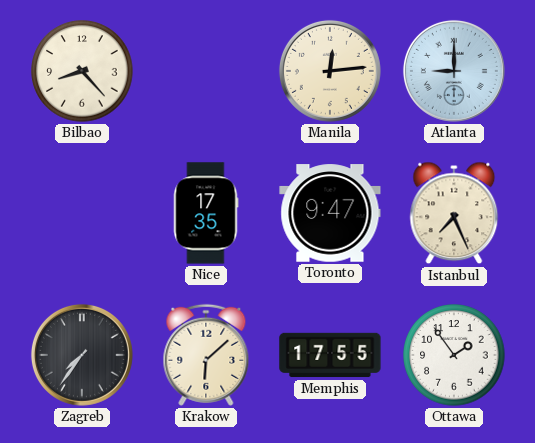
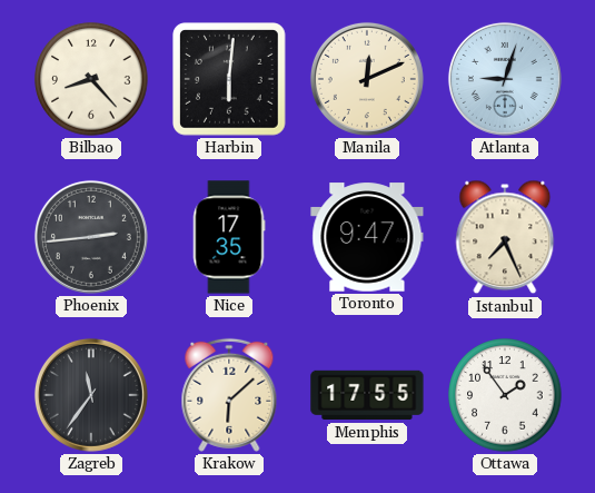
Harbin: none -> 6:01 (230, 80)
Manila: 12:14 -> 12:11 (367, 79)
Atlanta: 9:00 -> 9:03 (505, 79)
Phoenix: none -> 2:44 (91, 237)
Zagreb: 7:36 -> 11:36 (91, 395)
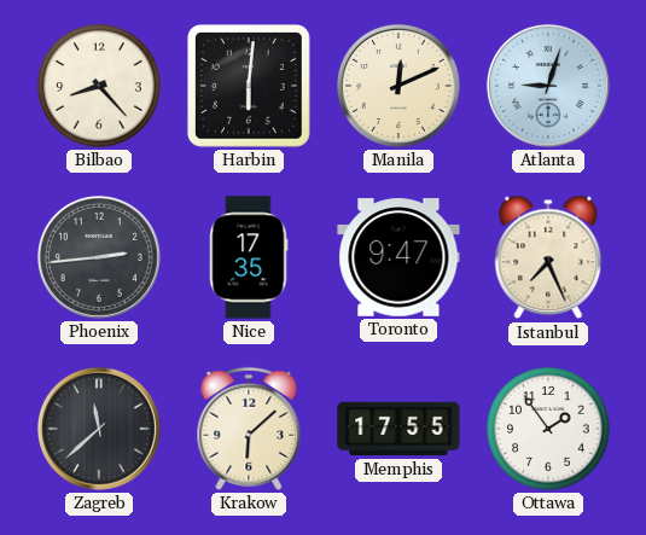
Zagreb: 11:36 -> 11:38 (99, 429)
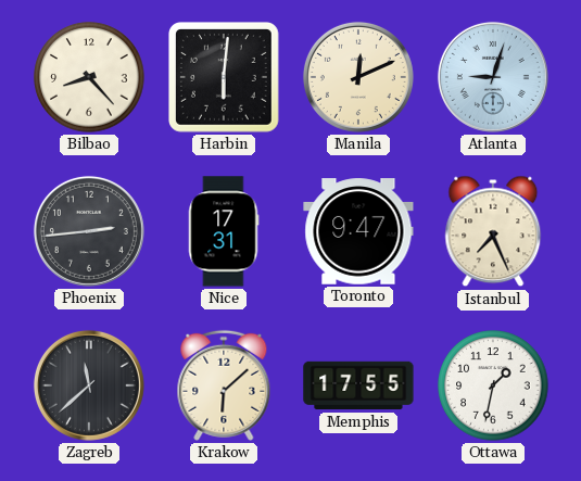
Nice: 17:35 -> 17:31 (224, 231)
Ottawa: 1:54 -> 1:32 (493, 385)
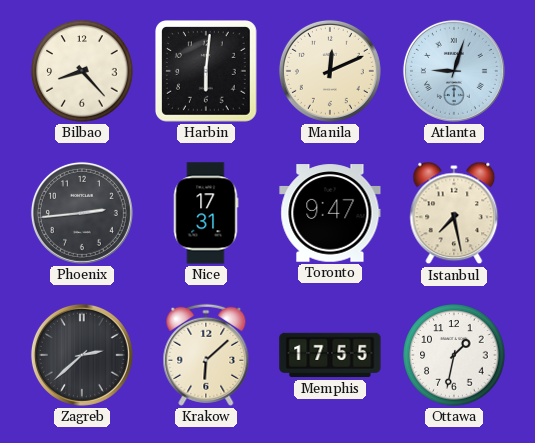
Istanbul: 7:26 -> 7:28 (454, 213)
Zagreb: 11:38 -> 2:38 (82, 355)
